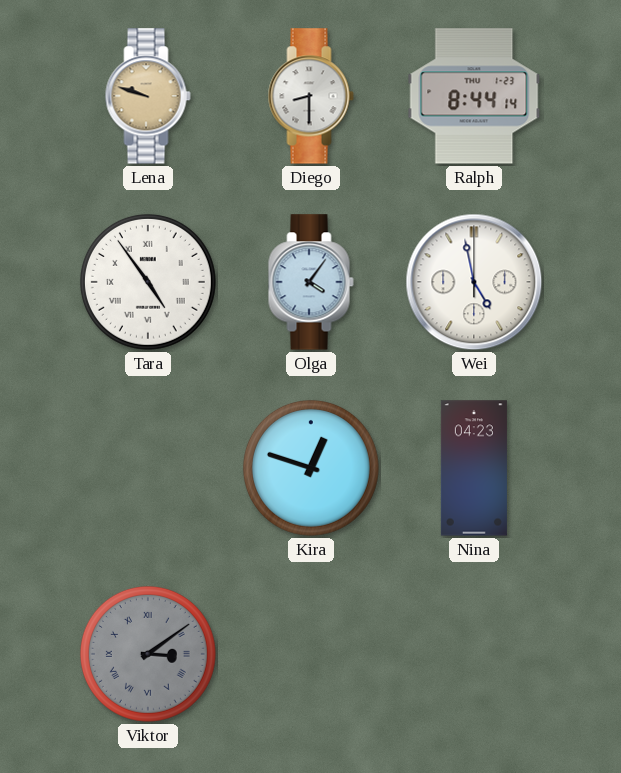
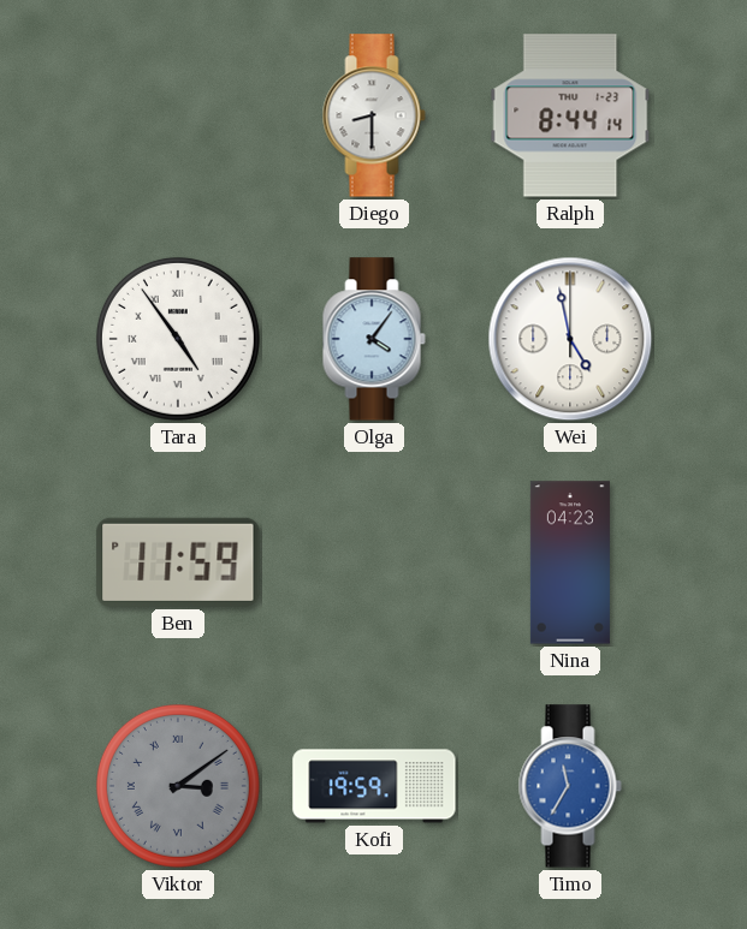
Lena: 9:48 -> none (148, 96)
Ben: none -> 11:59 (178, 562)
Kira: 12:48 -> none (311, 468)
Kofi: none -> 19:59 (374, 786)
Timo: none -> 11:35 (570, 786)
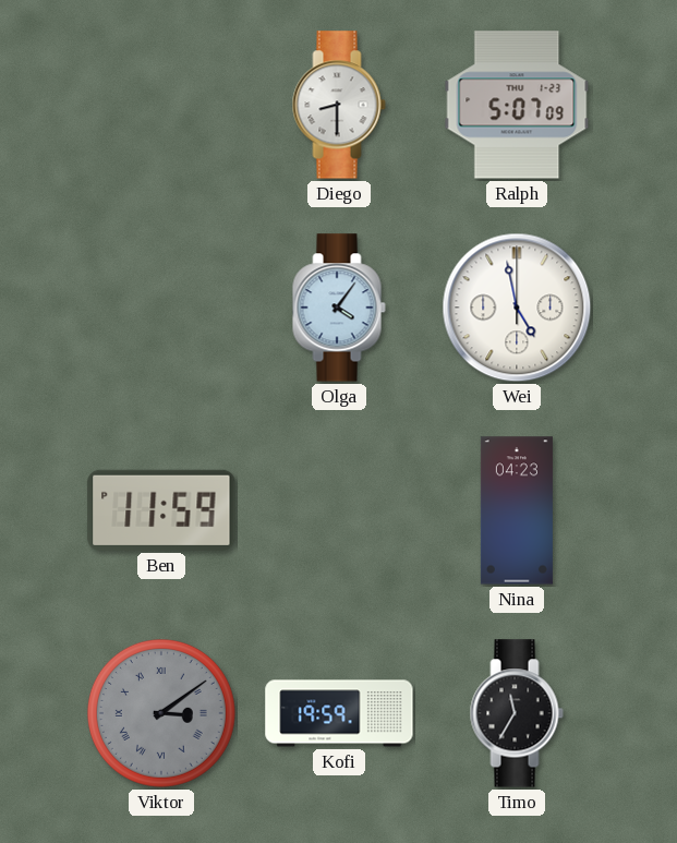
Ralph: 8:44 -> 5:07 (517, 105)
Tara: 4:54 -> none (178, 339)
Timo dial: blue -> black (517, 713)
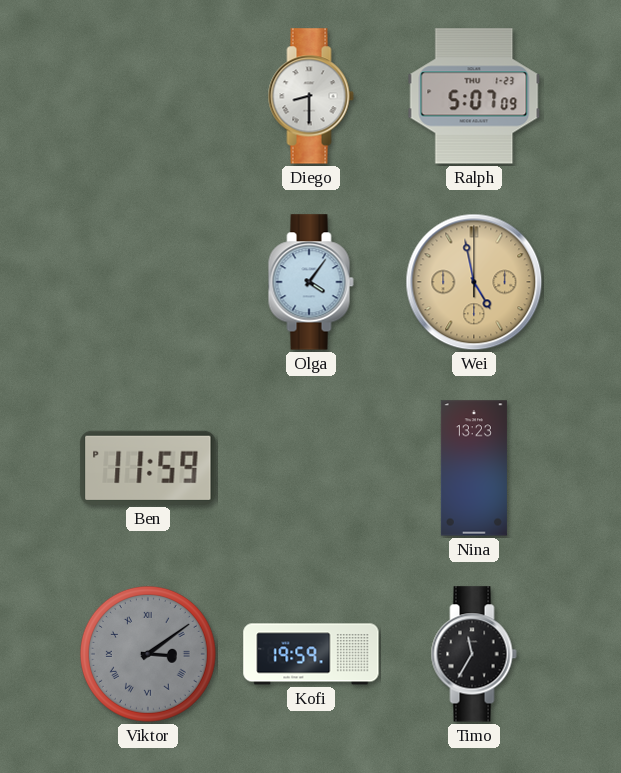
Wei dial: white -> champagne (474, 282)
Nina: 04:23 -> 13:23 (474, 468)
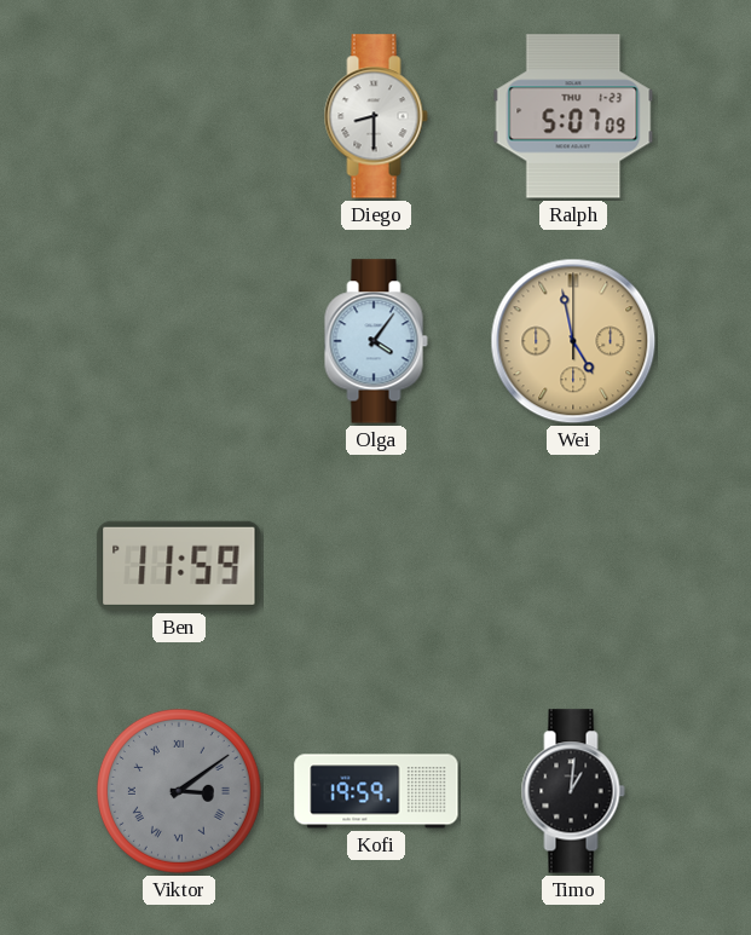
Nina: 13:23 -> none (474, 468)
Timo: 11:35 -> 1:01 (573, 791)
